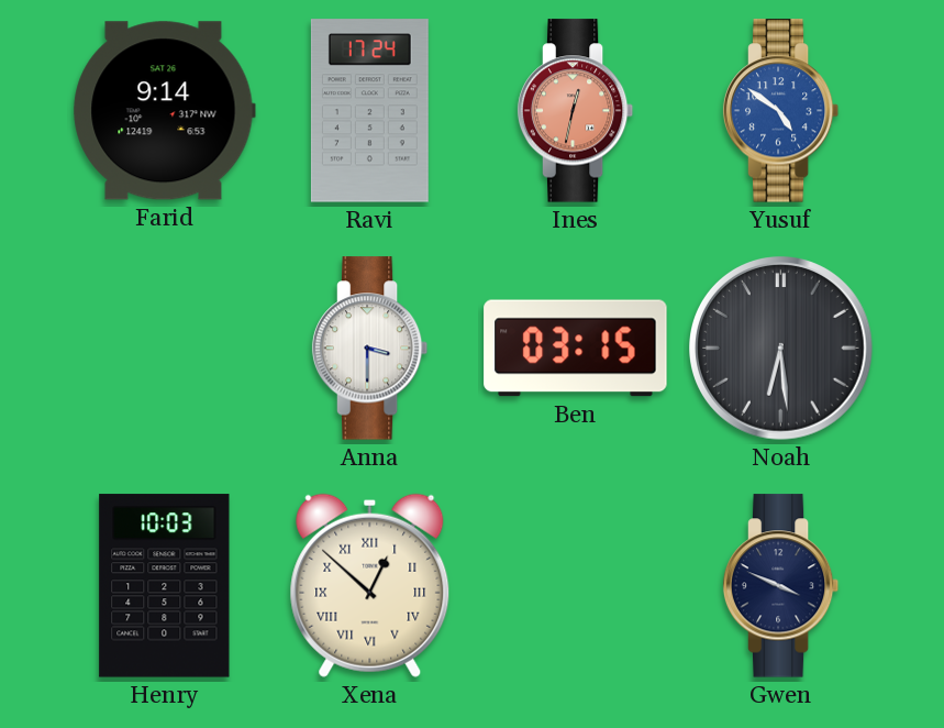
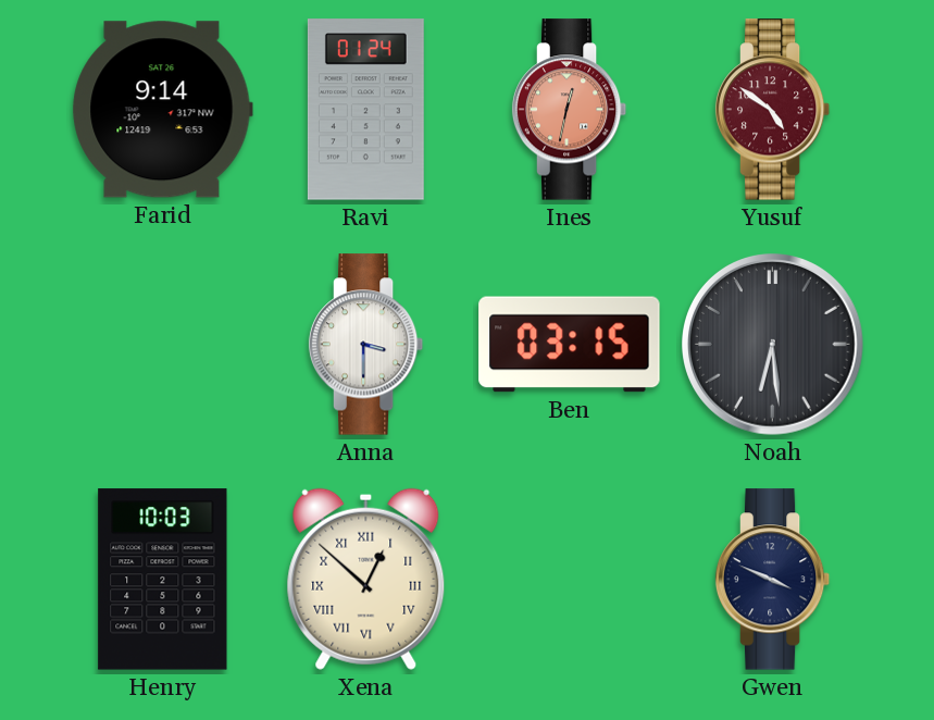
Ravi: 17:24 -> 01:24 (365, 110)
Yusuf dial: blue -> burgundy (773, 110)
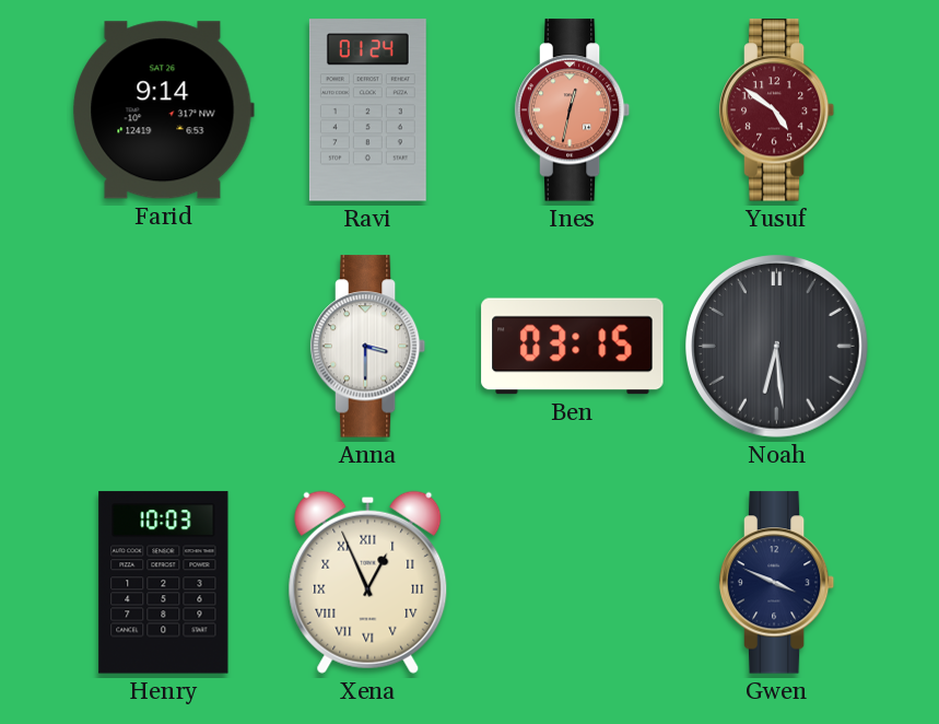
Xena: 12:52 -> 12:56 (368, 582)
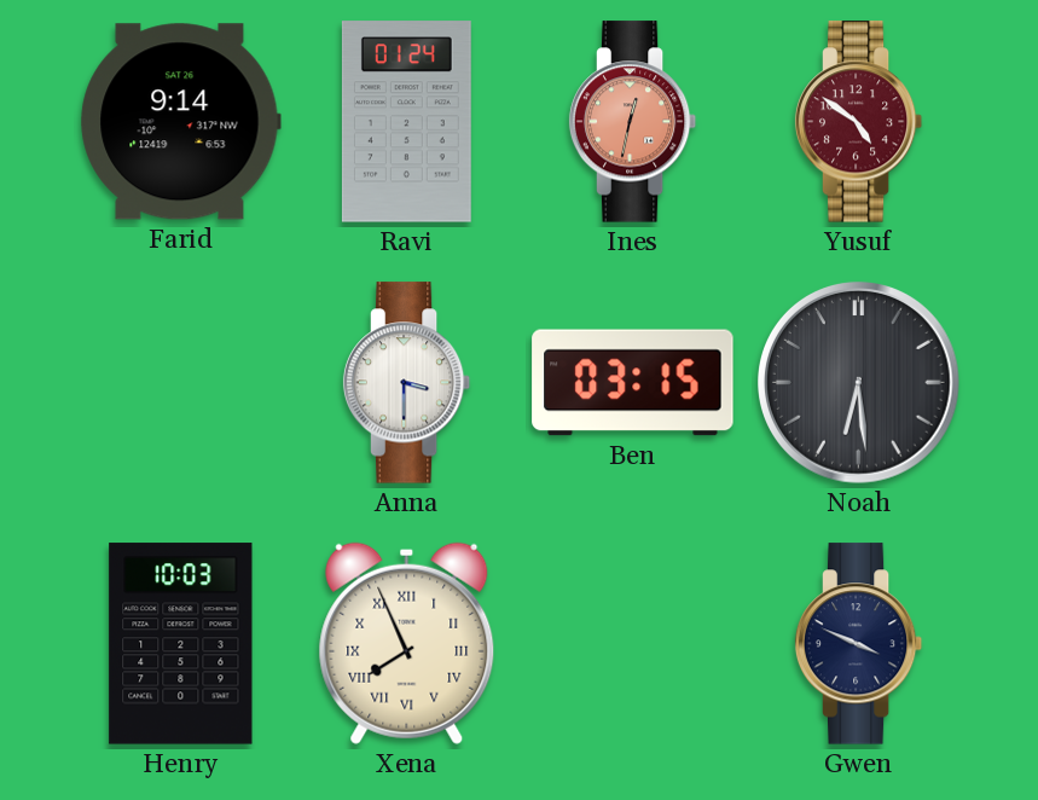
Xena: 12:56 -> 7:56 (407, 643)
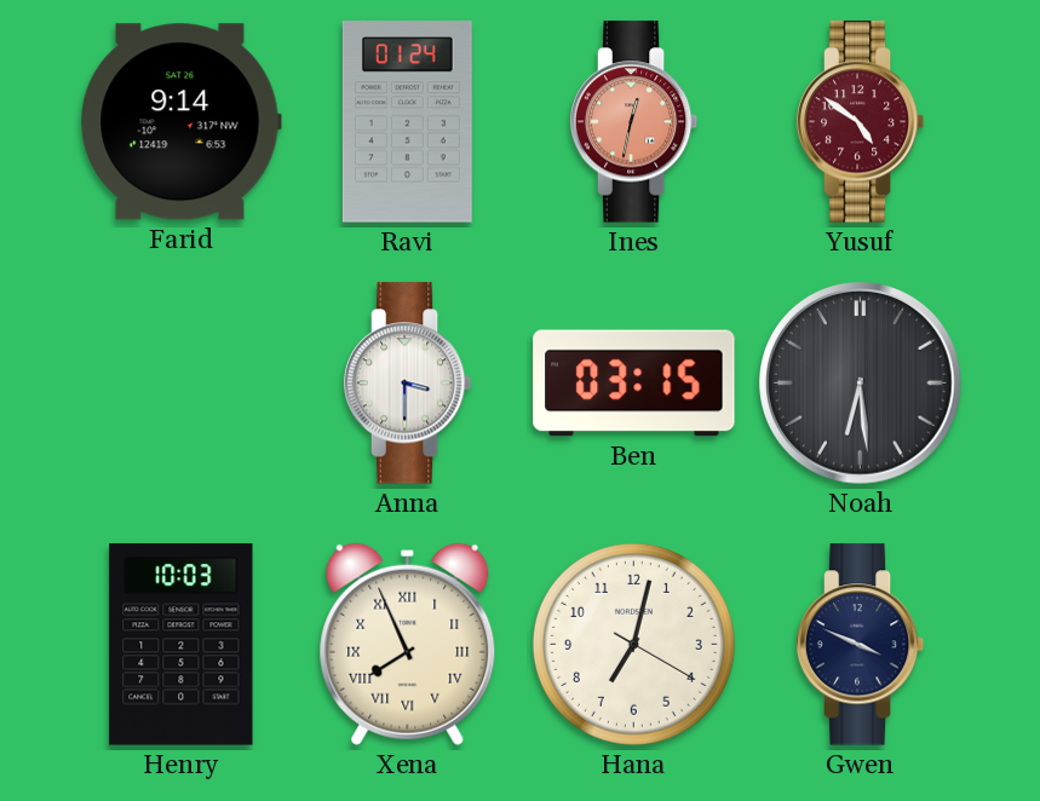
Hana: none -> 7:02 (633, 644)
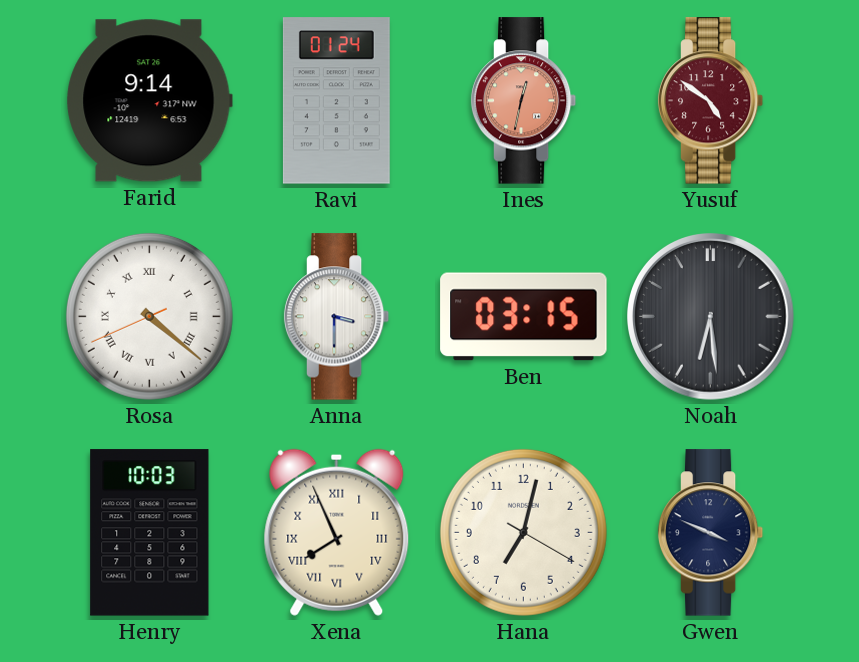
Rosa: none -> 4:21 (149, 316)
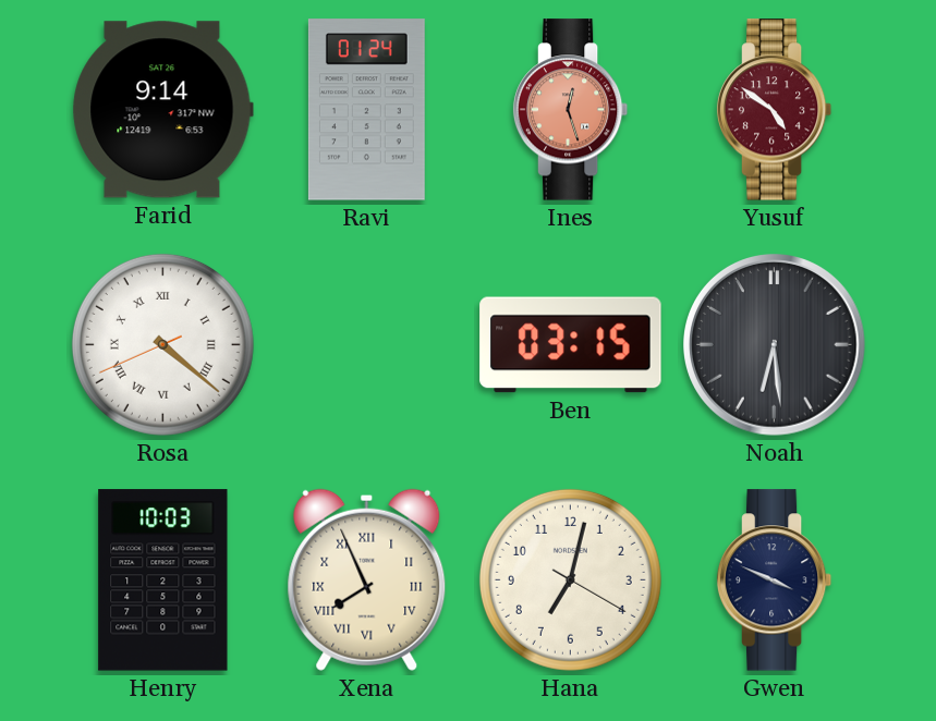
Ines: 12:32 -> 12:27 (571, 110)
Anna: 3:30 -> none (337, 317)
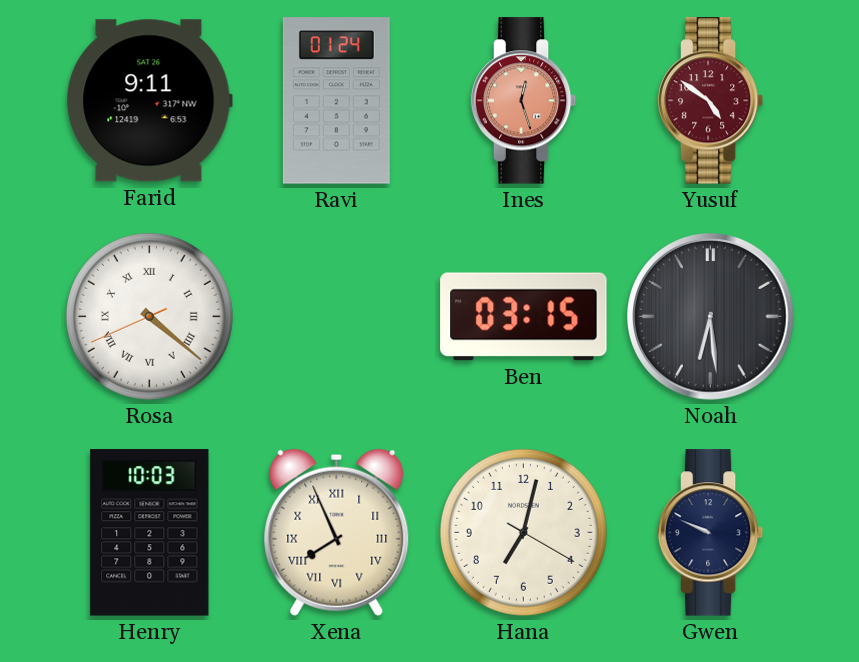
Farid: 9:14 -> 9:11 (149, 101)
Gwen: 3:49 -> 9:49 (711, 533)
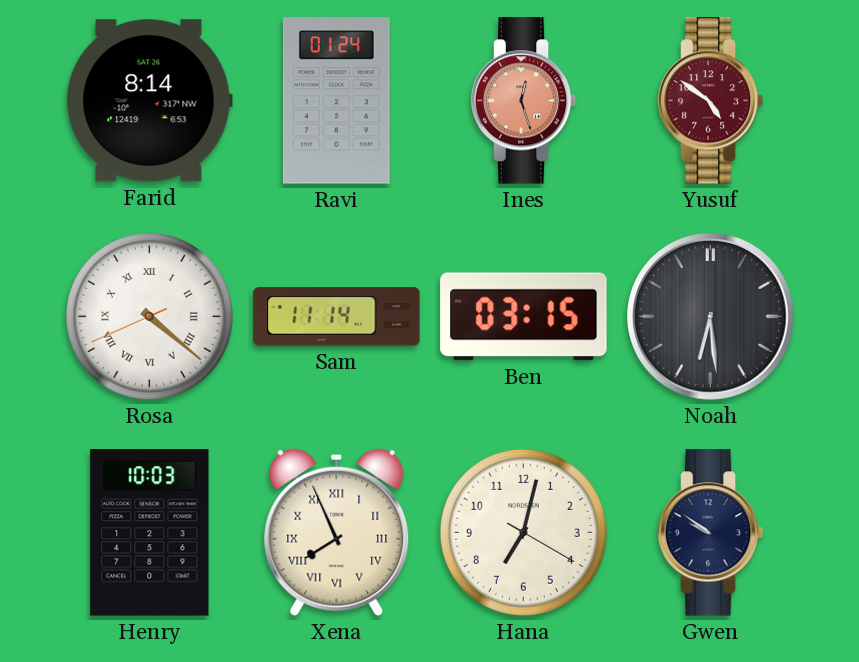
Farid: 9:11 -> 8:14 (149, 101)
Sam: none -> 11:14 (337, 317)
Gwen: 9:49 -> 9:51 (711, 533)
